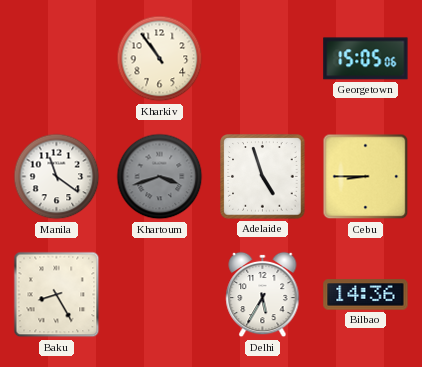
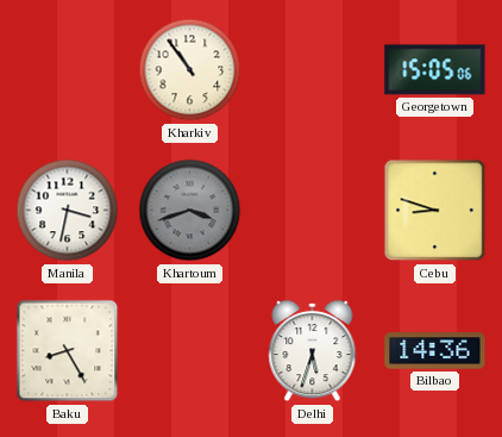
Manila: 11:21 -> 3:32 (68, 211)
Adelaide: 4:57 -> none (263, 177)
Cebu: 8:45 -> 8:48 (435, 211)
Delhi: 5:35 -> 5:33 (313, 351)
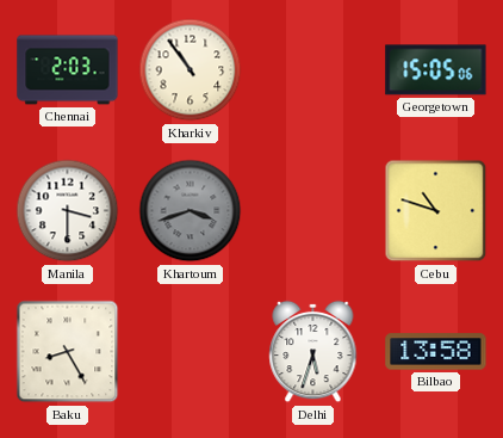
Chennai: none -> 2:03 (68, 70)
Manila: 3:32 -> 3:30 (68, 211)
Cebu: 8:48 -> 10:48 (436, 211)
Bilbao: 14:36 -> 13:58 (436, 352)
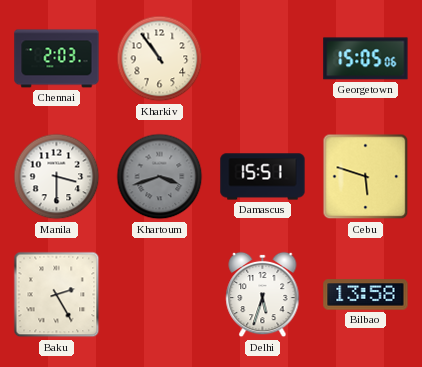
Damascus: none -> 15:51 (263, 177)
Cebu: 10:48 -> 5:48 (366, 177)
Baku: 8:25 -> 2:25 (57, 295)
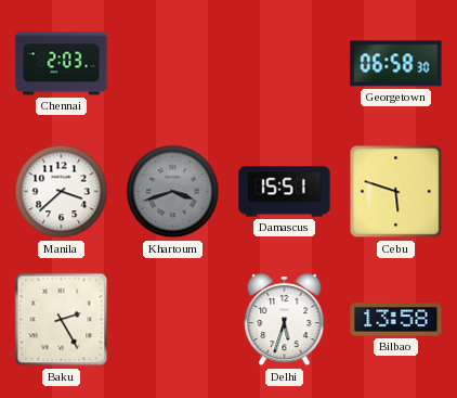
Kharkiv: 10:54 -> none (160, 59)
Georgetown: 15:05 -> 06:58 (396, 64)
Manila: 3:30 -> 3:38 (62, 192)
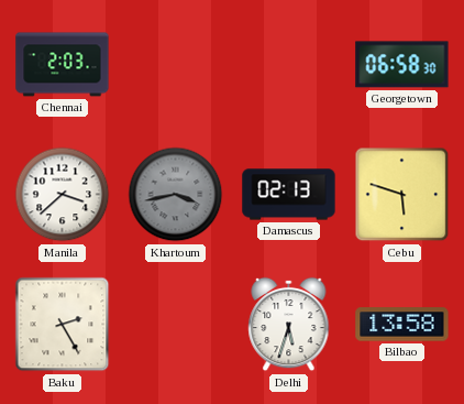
Khartoum: 3:42 -> 3:43 (176, 195)
Damascus: 15:51 -> 02:13 (289, 195)
